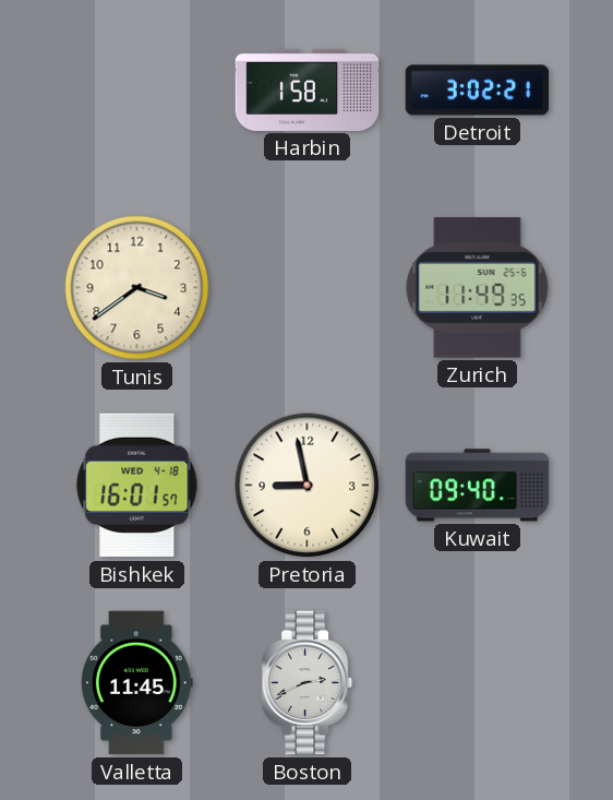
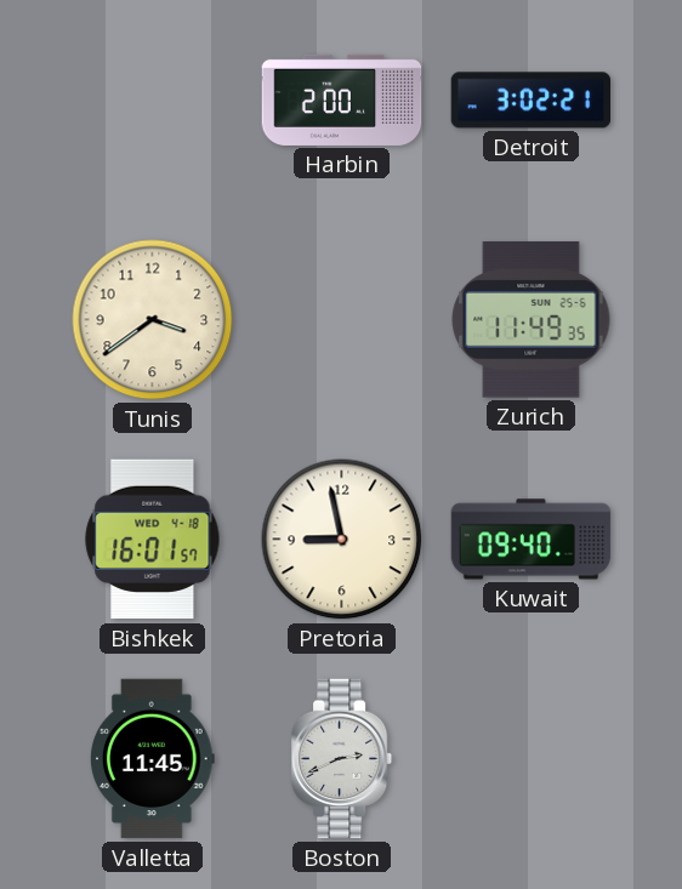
Harbin: 1:58 -> 2:00 (342, 99)
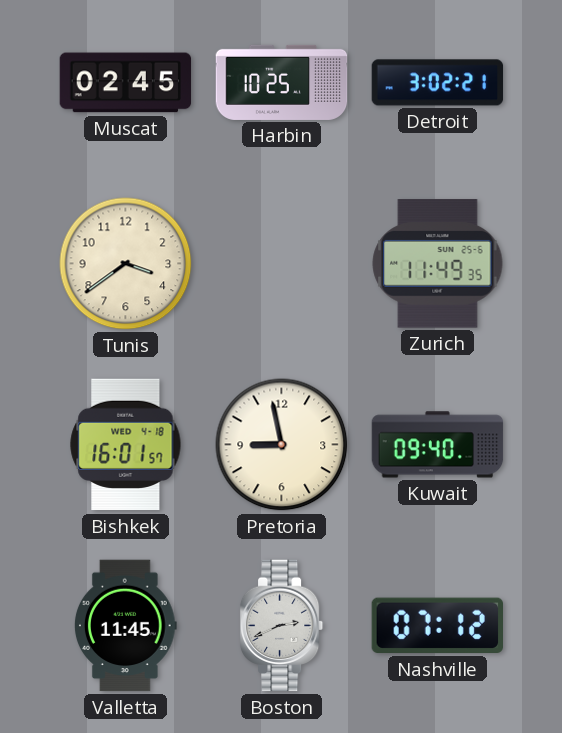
Muscat: none -> 02:45 (126, 83)
Harbin: 2:00 -> 10:25 (282, 82)
Nashville: none -> 07:12 (437, 626)
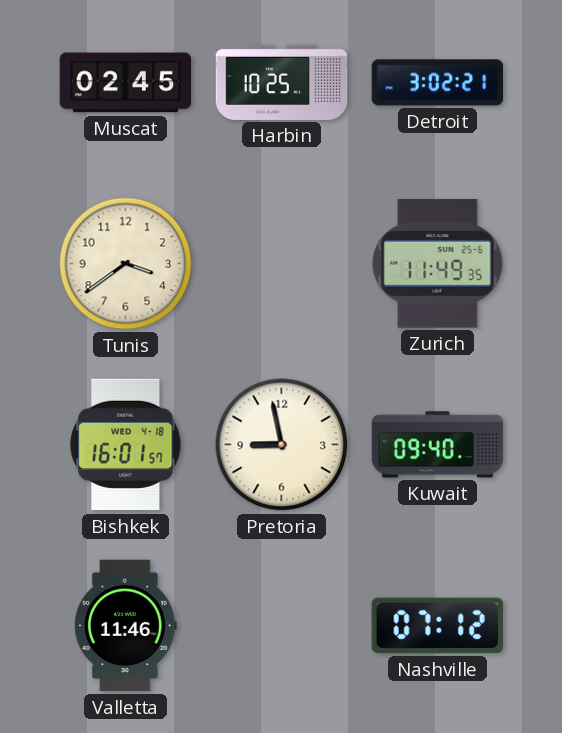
Valletta: 11:45 -> 11:46 (125, 626)
Boston: 2:41 -> none (282, 626)
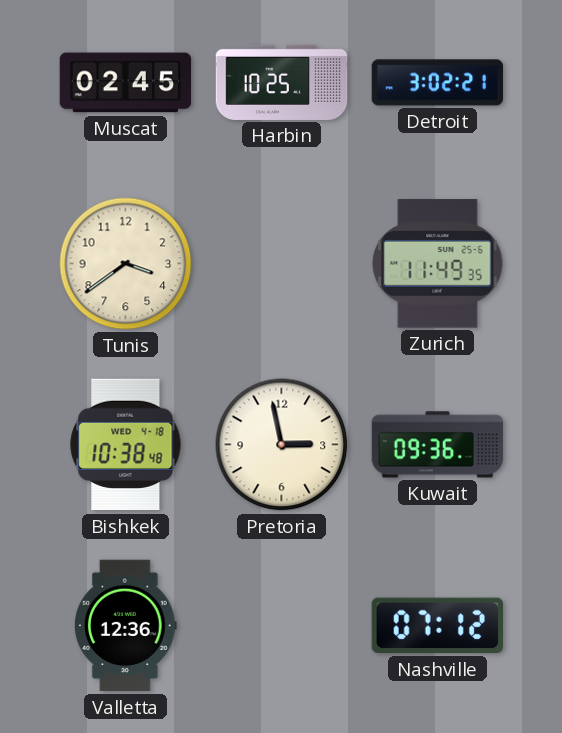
Bishkek: 16:01 -> 10:38 (126, 445)
Pretoria: 8:58 -> 2:58 (282, 445)
Kuwait: 09:40 -> 09:36 (438, 445)
Valletta: 11:46 -> 12:36 (125, 626)
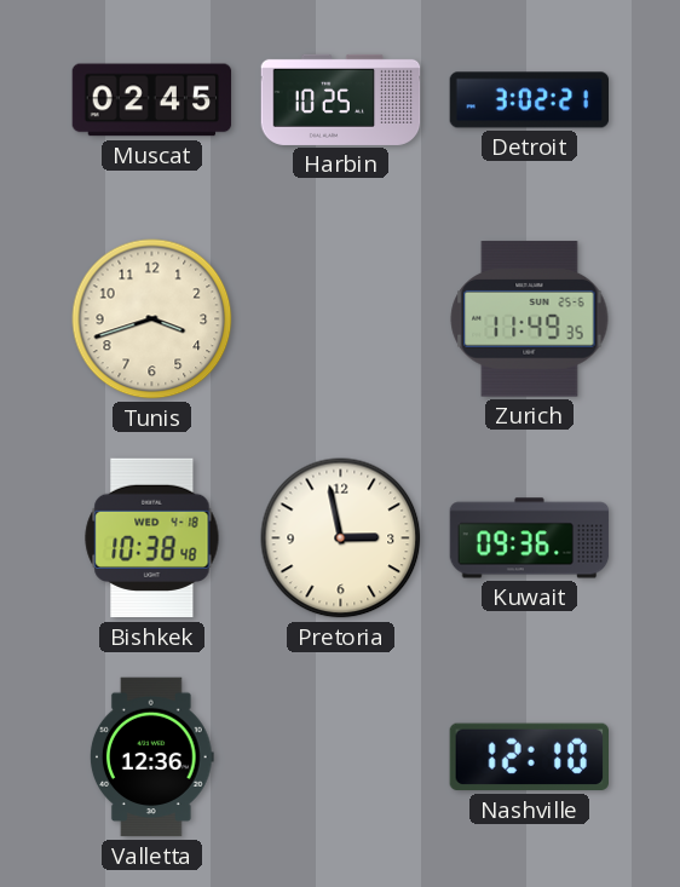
Tunis: 3:39 -> 3:42 (152, 319)
Nashville: 07:12 -> 12:10 (529, 758)
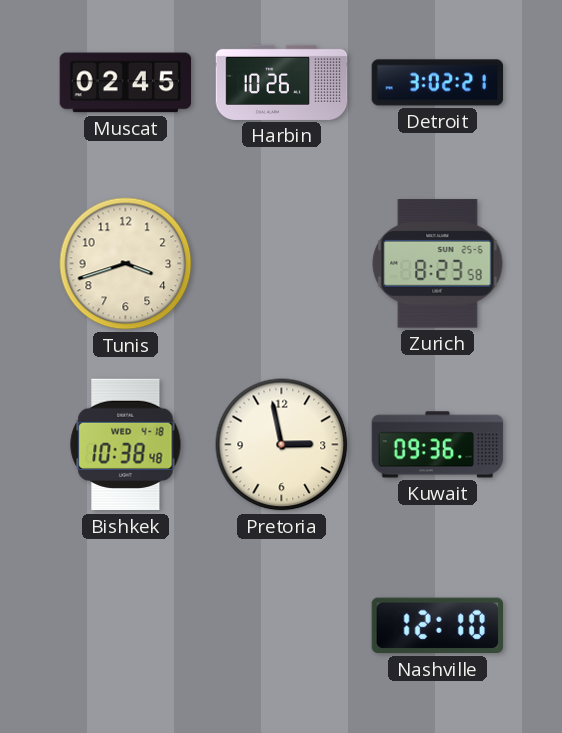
Harbin: 10:25 -> 10:26 (282, 82)
Zurich: 11:49 -> 8:23 (438, 264)
Valletta: 12:36 -> none (151, 758)
